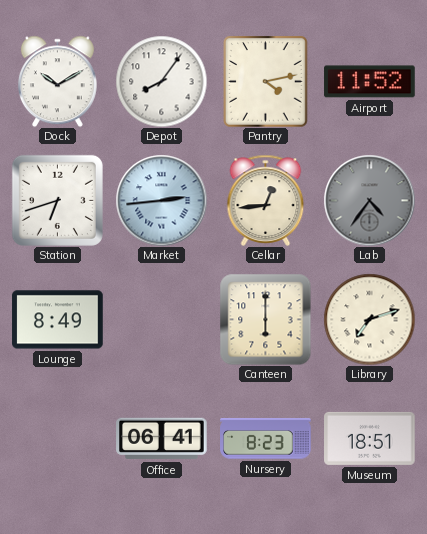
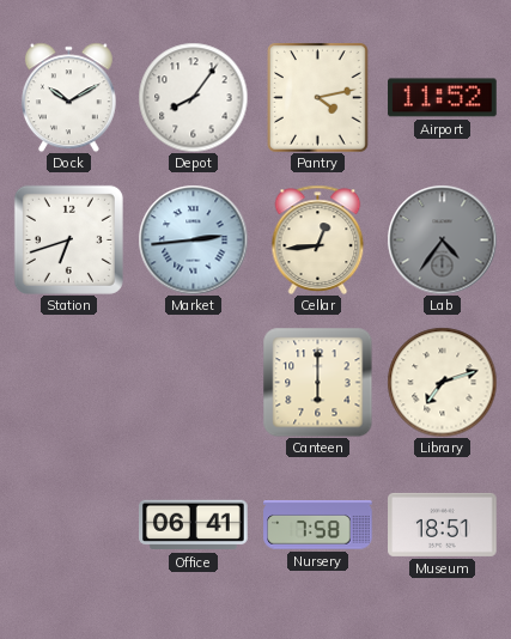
Lounge: 8:49 -> none (58, 320)
Nursery: 8:23 -> 7:58 (318, 525)
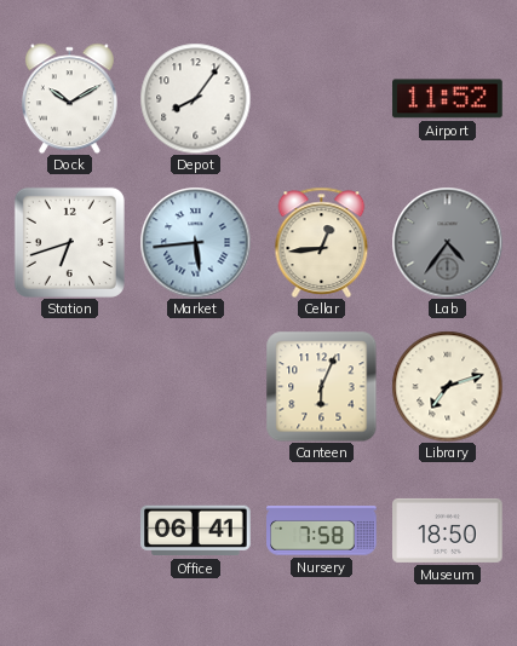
Pantry: 4:13 -> none (318, 98)
Market: 2:44 -> 5:44 (195, 242)
Canteen: 6:00 -> 6:04 (321, 386)
Museum: 18:51 -> 18:50 (448, 530)
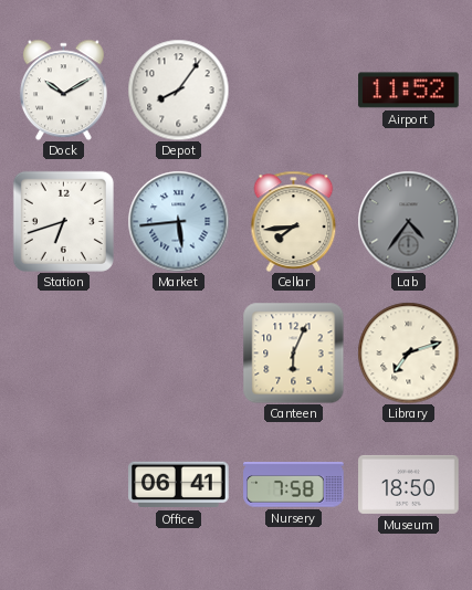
Cellar: 12:44 -> 7:44 (294, 221)
